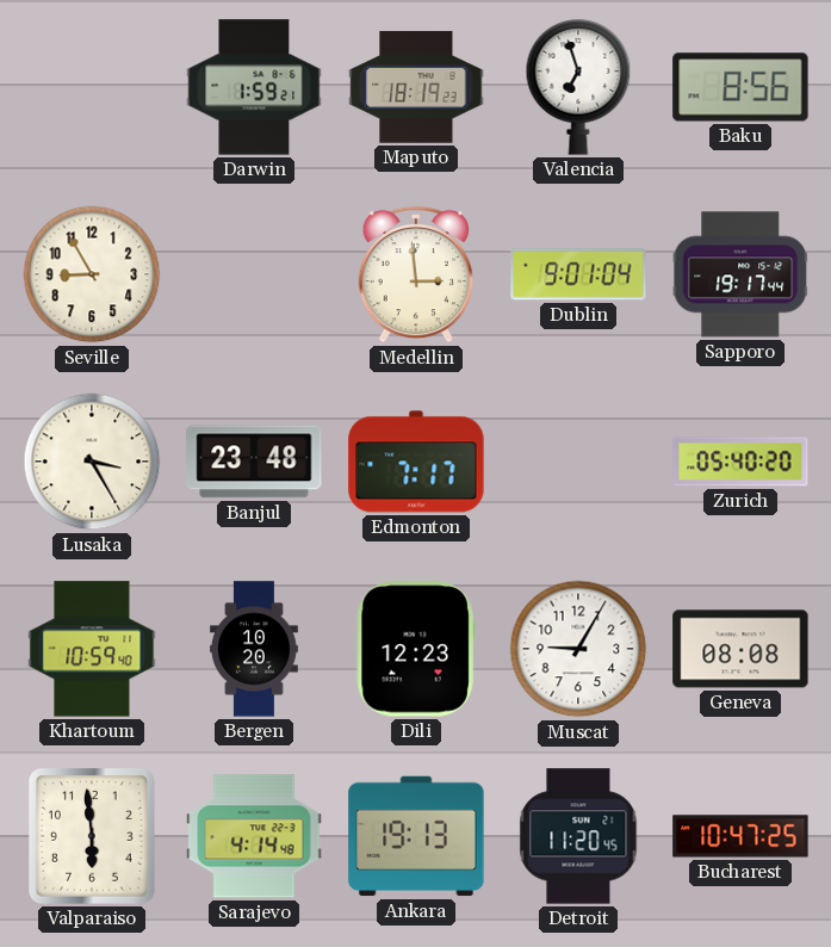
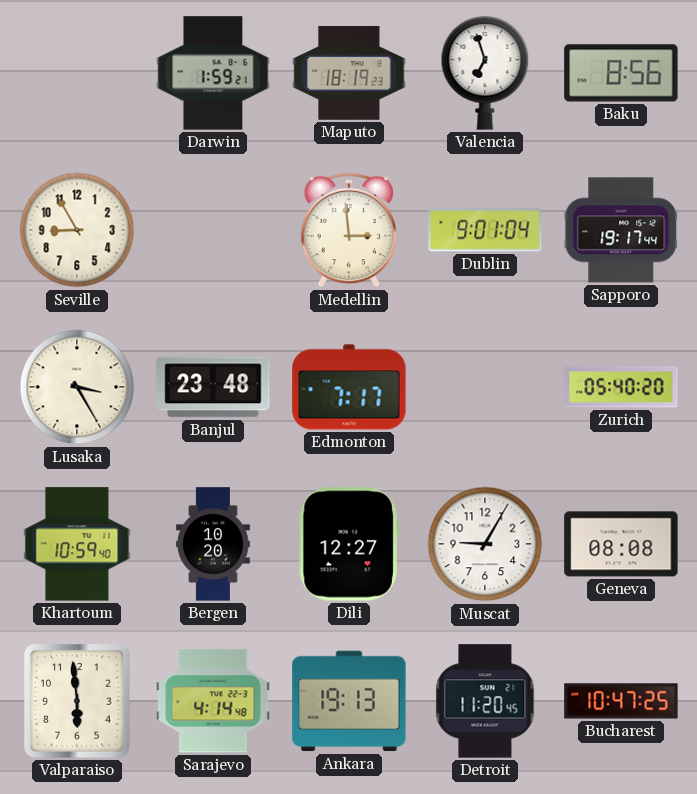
Dili: 12:23 -> 12:27 (349, 544)
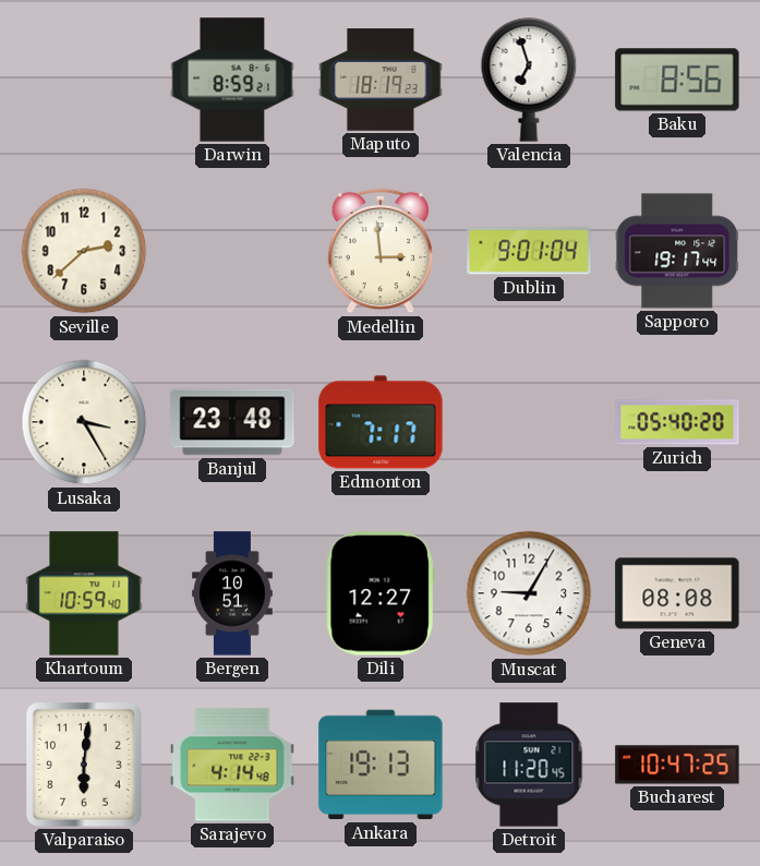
Darwin: 1:59 -> 8:59 (232, 80)
Seville: 8:55 -> 2:38 (84, 251)
Bergen: 10:20 -> 10:51 (233, 593)
Valparaiso: 5:59 -> 6:01 (85, 765)
